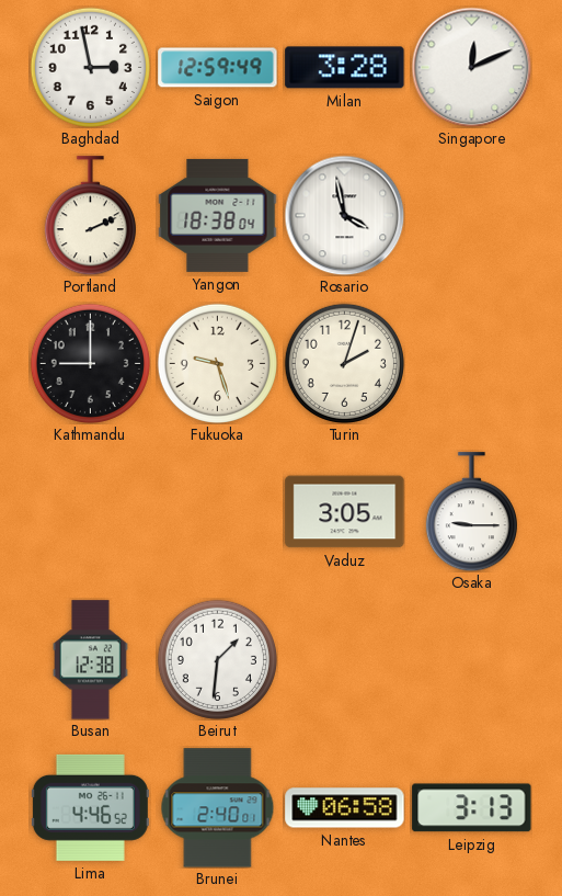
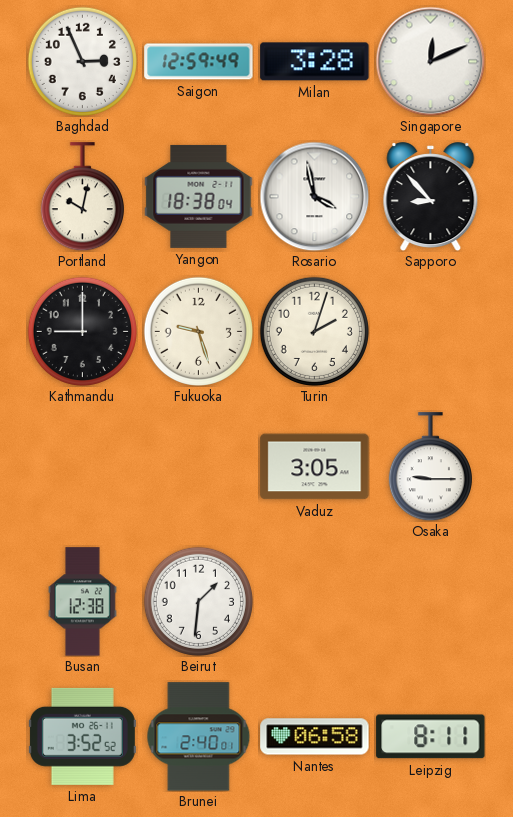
Baghdad: 2:58 -> 2:56 (82, 61)
Portland: 2:11 -> 10:02 (82, 197)
Sapporo: none -> 8:53 (431, 197)
Lima: 4:46 -> 3:52 (82, 736)
Leipzig: 3:13 -> 8:11 (431, 737)
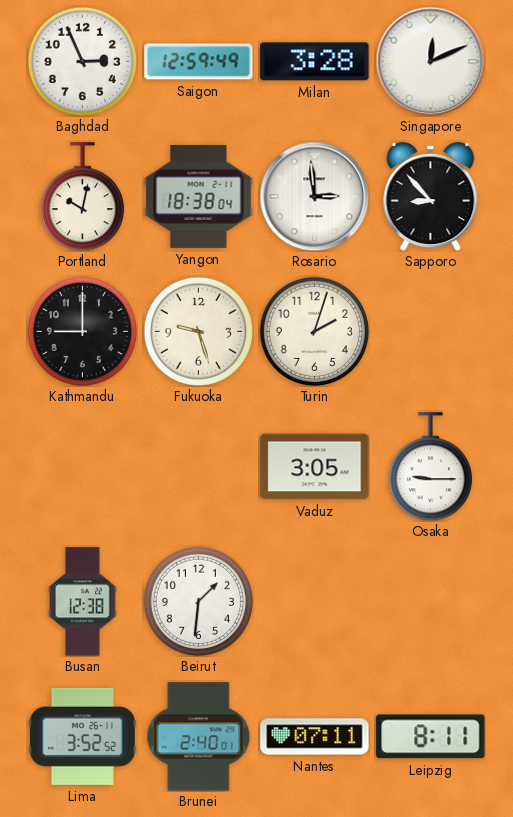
Rosario: 3:58 -> 2:59 (314, 196)
Nantes: 06:58 -> 07:11 (315, 737)
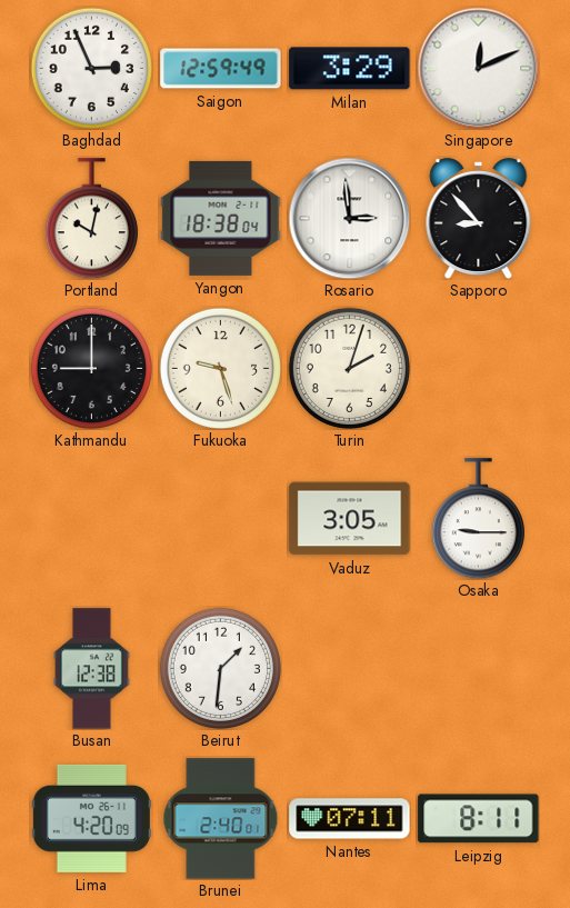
Milan: 3:28 -> 3:29 (350, 69)
Lima: 3:52 -> 4:20 (91, 818)
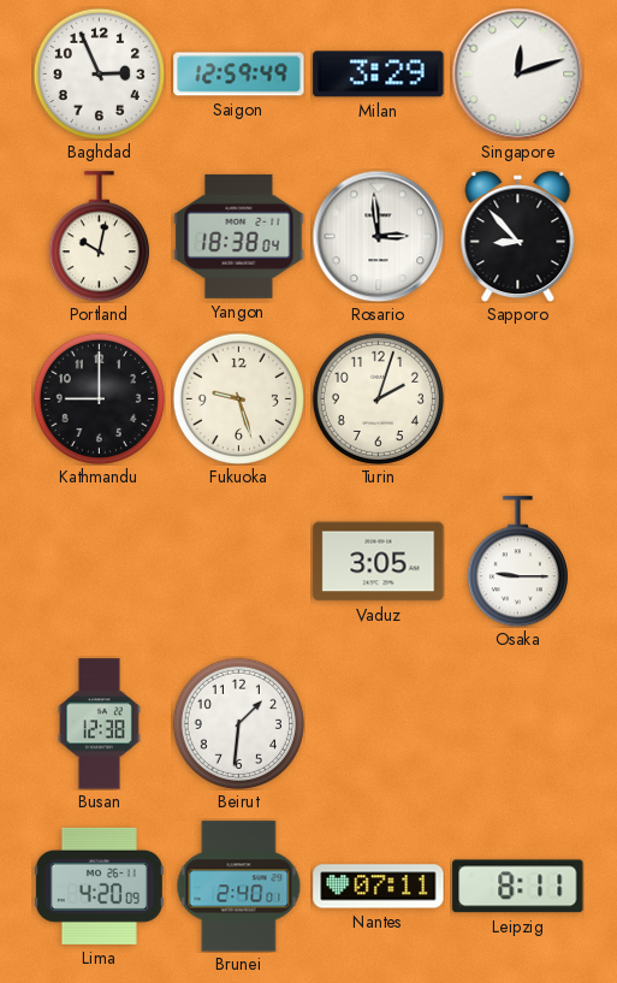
Singapore: 12:11 -> 12:12 (517, 73)
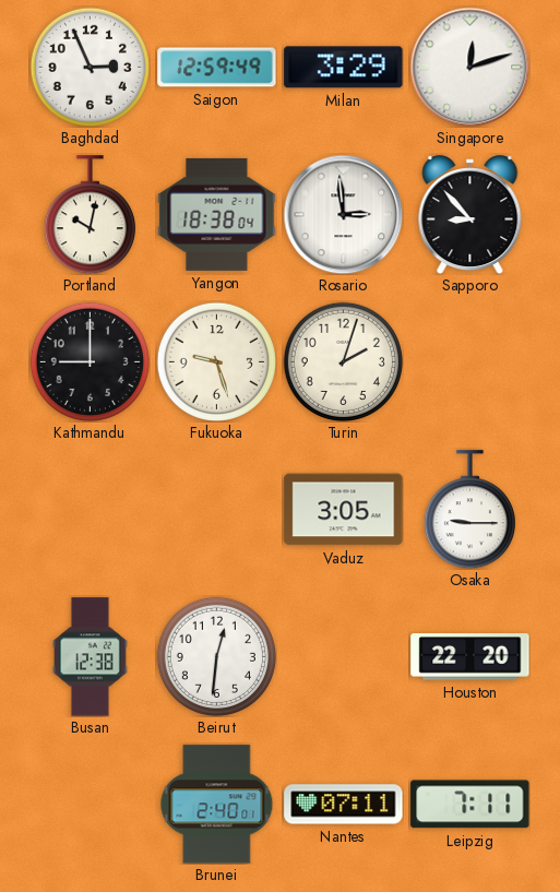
Beirut: 1:31 -> 12:31 (216, 656)
Houston: none -> 22:20 (470, 657)
Lima: 4:20 -> none (99, 886)
Leipzig: 8:11 -> 7:11 (470, 805)
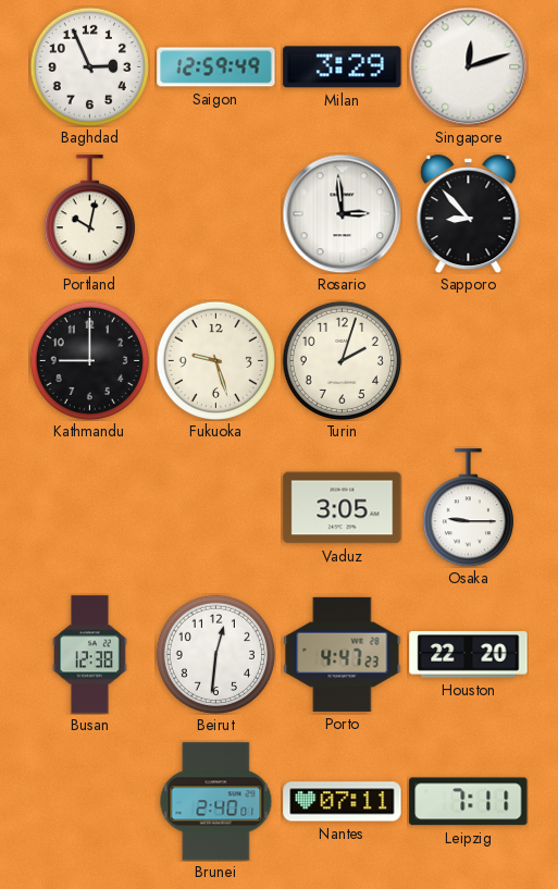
Yangon: 18:38 -> none (217, 214)
Porto: none -> 4:47 (343, 654)
